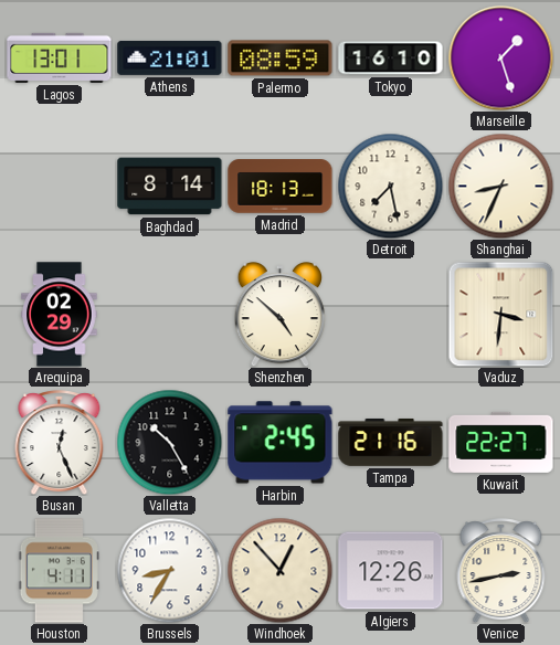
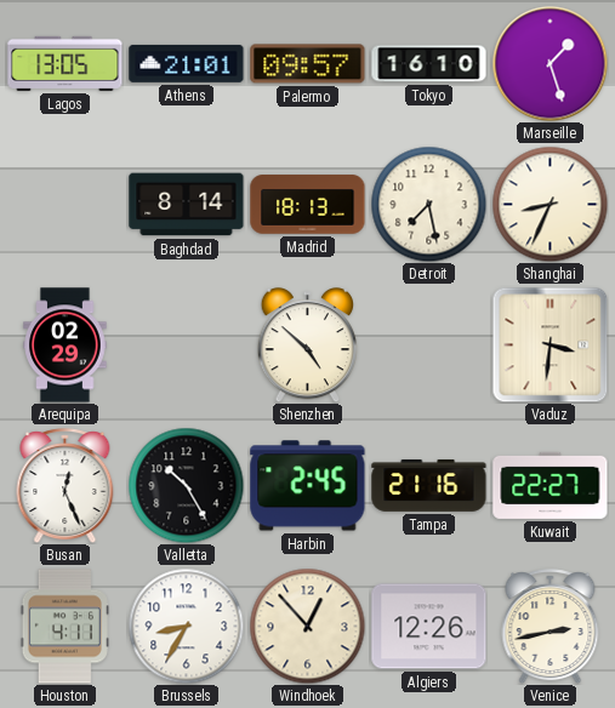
Lagos: 13:01 -> 13:05 (66, 63)
Palermo: 08:59 -> 09:57 (308, 64)
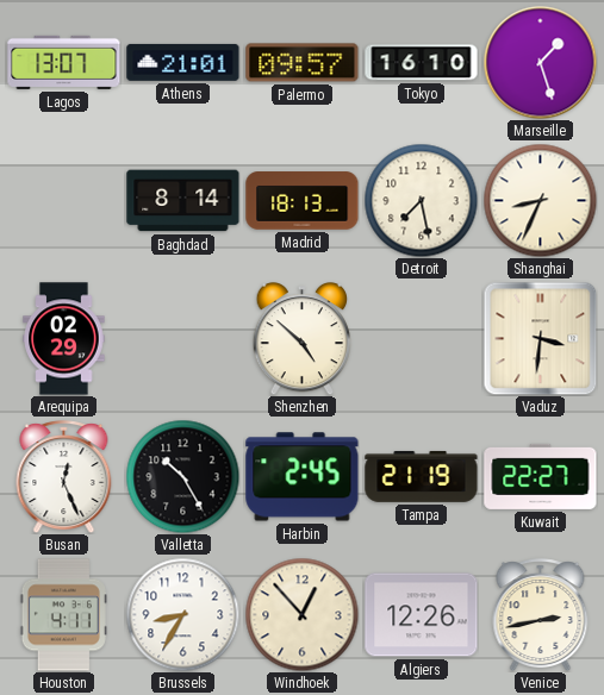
Lagos: 13:05 -> 13:07 (64, 62)
Tampa: 21:16 -> 21:19 (422, 476)
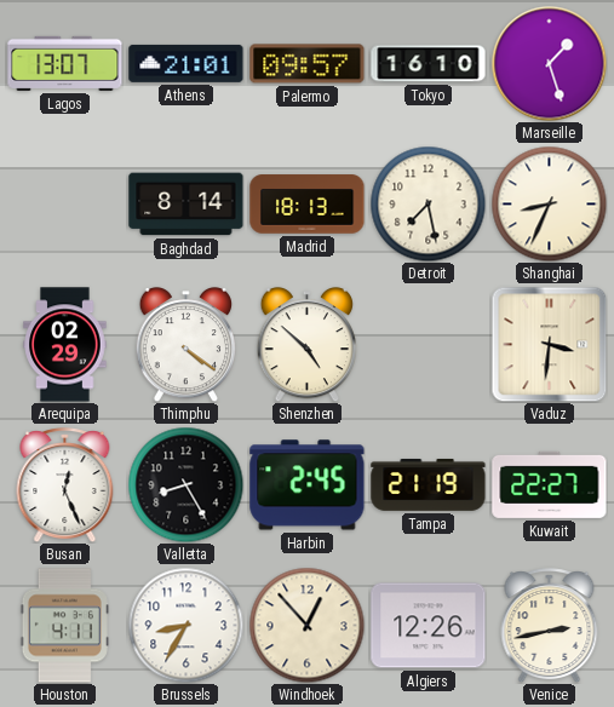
Thimphu: none -> 4:21 (187, 345)
Valletta: 10:25 -> 8:25 (185, 484)
